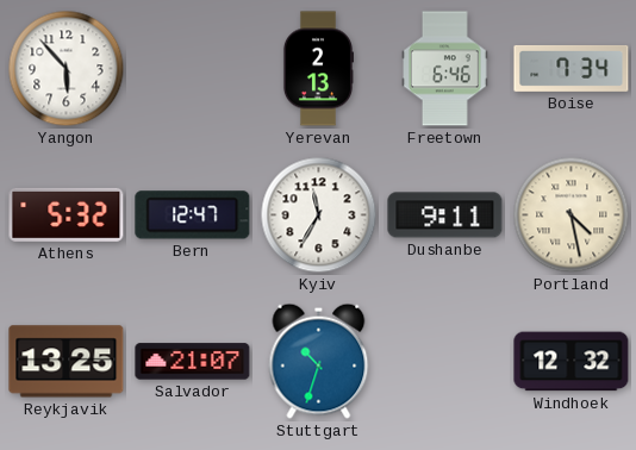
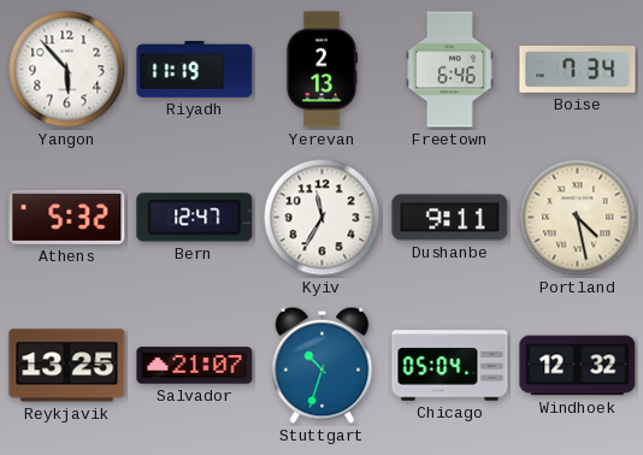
Riyadh: none -> 11:19 (195, 70)
Chicago: none -> 05:04 (450, 366)
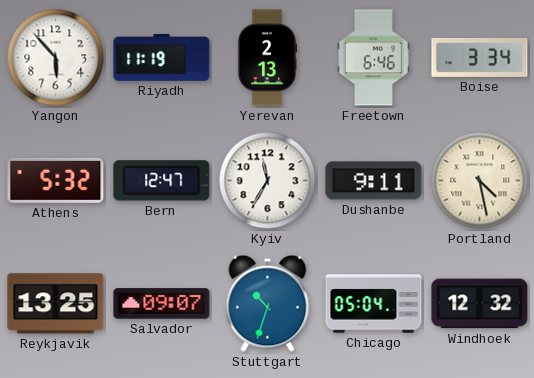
Boise: 7:34 -> 3:34 (480, 57)
Salvador: 21:07 -> 09:07 (162, 304)
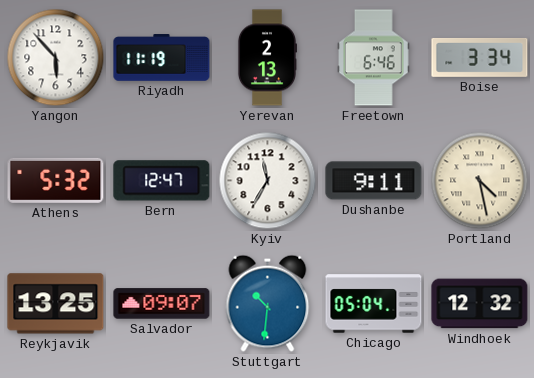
Stuttgart: 10:33 -> 10:31 (268, 303)
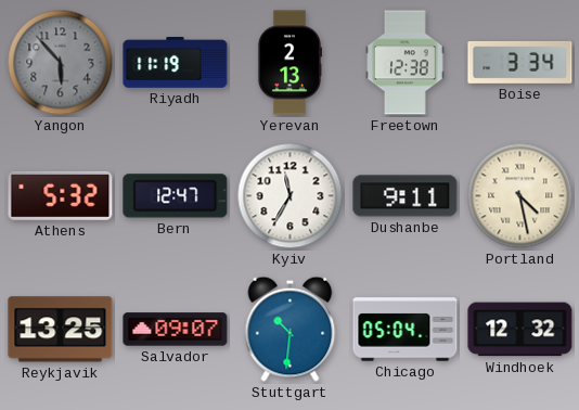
Yangon dial: white -> grey (61, 63)
Freetown: 6:46 -> 12:38 (406, 63)
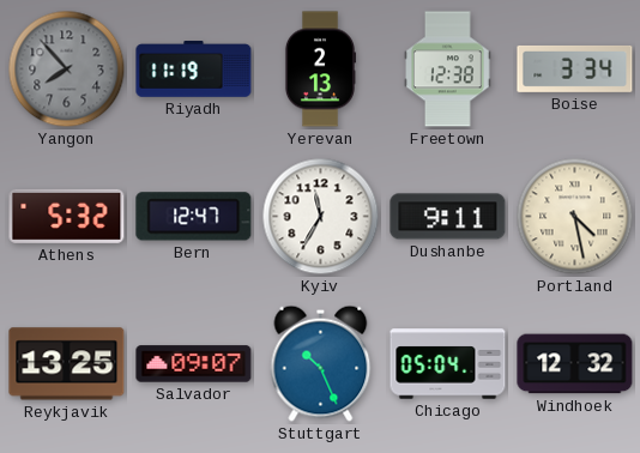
Yangon: 5:53 -> 7:53 (67, 70)
Stuttgart: 10:31 -> 10:26 (321, 363)
